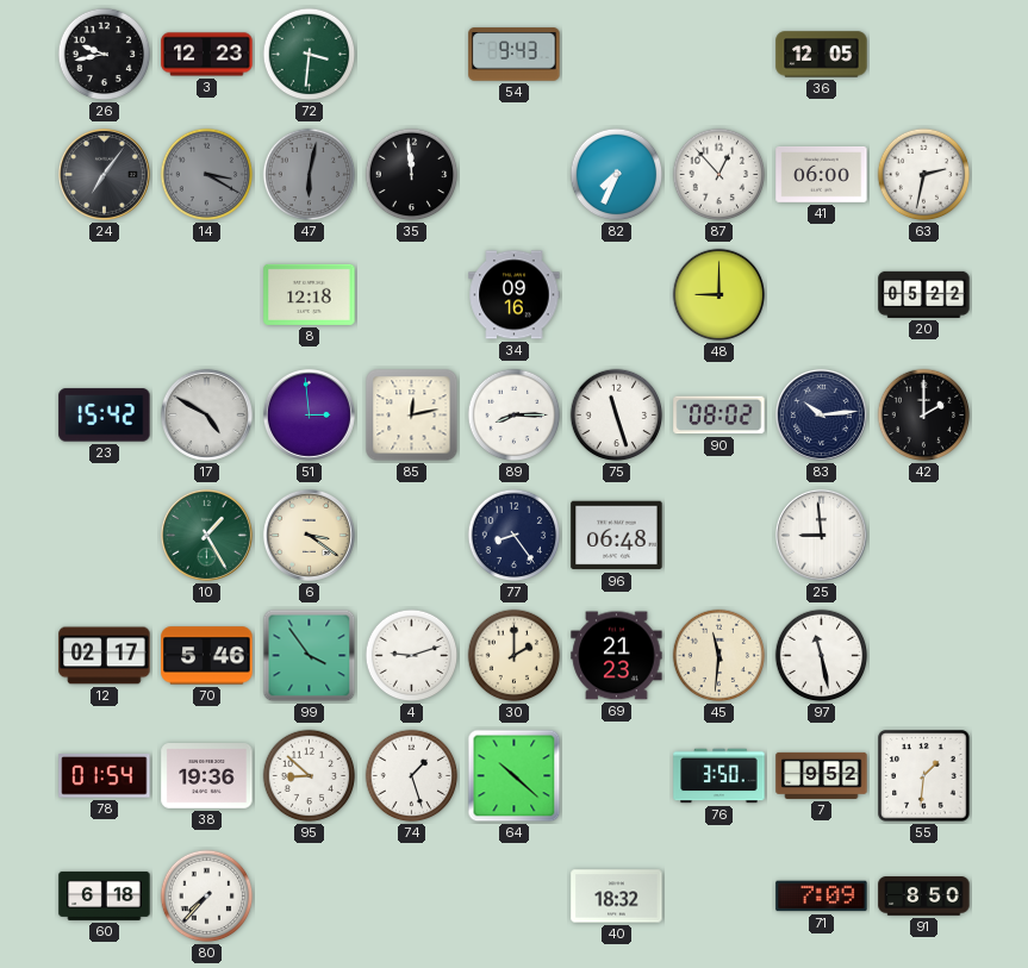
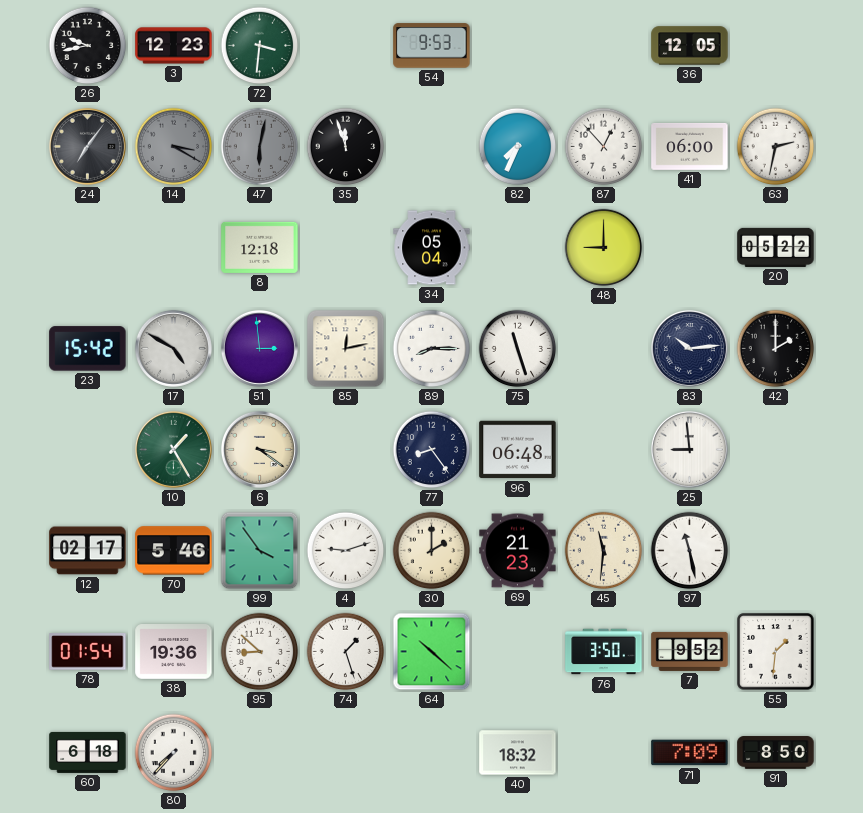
54: 9:43 -> 9:53 (432, 46)
35: 11:59 -> 11:57 (346, 147)
34: 09:16 -> 05:04 (432, 248)
90: 08:02 -> none (719, 416)
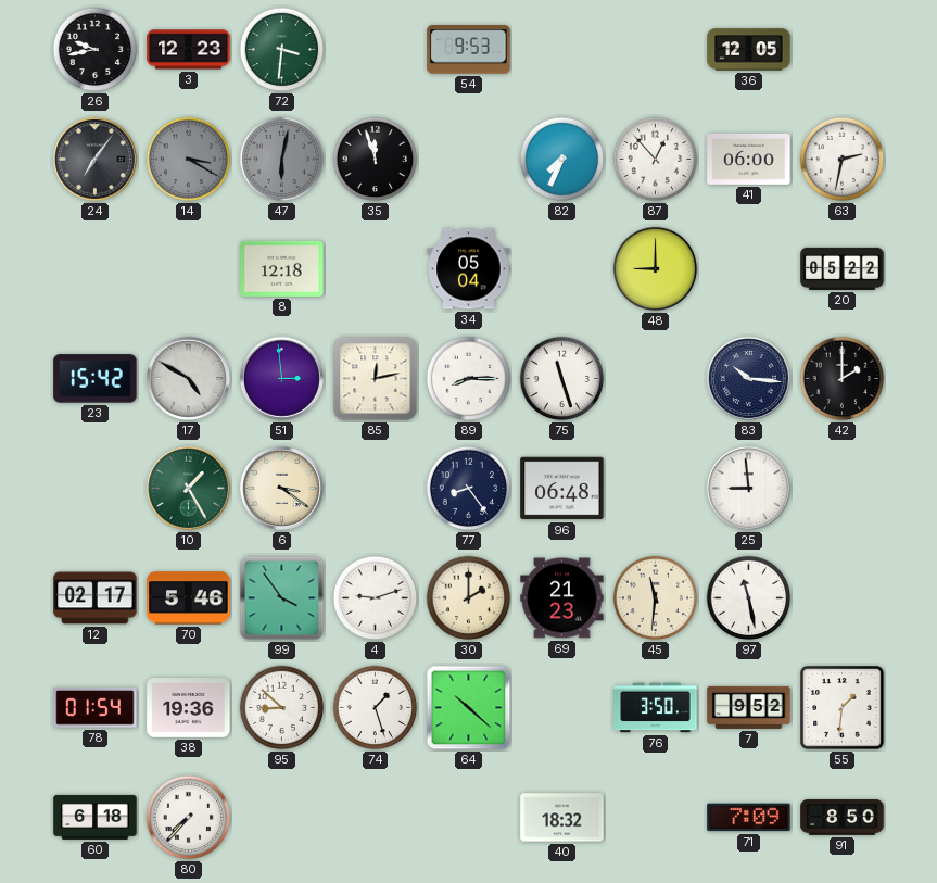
83: 10:14 -> 10:16 (748, 378)
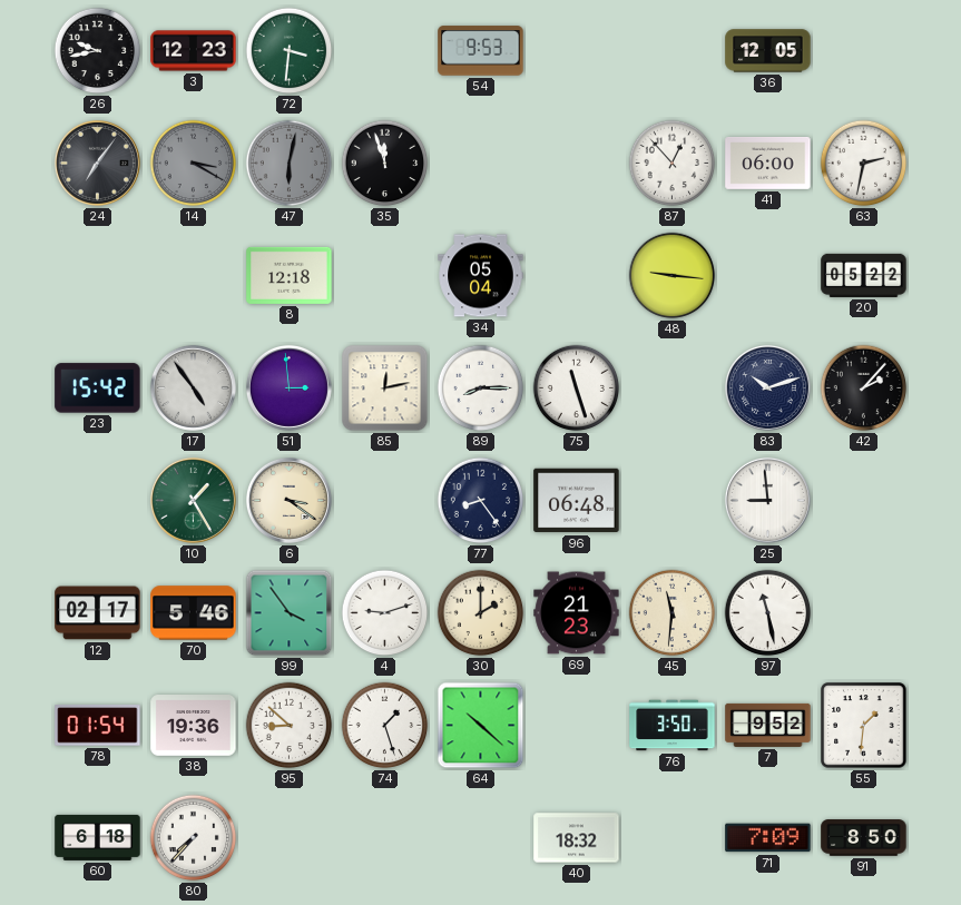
82: 7:34 -> none (562, 160)
48: 9:00 -> 9:16 (673, 276)
17: 4:50 -> 4:54 (193, 387)
83: 10:16 -> 10:12 (767, 387)
42: 2:00 -> 2:07 (864, 388)
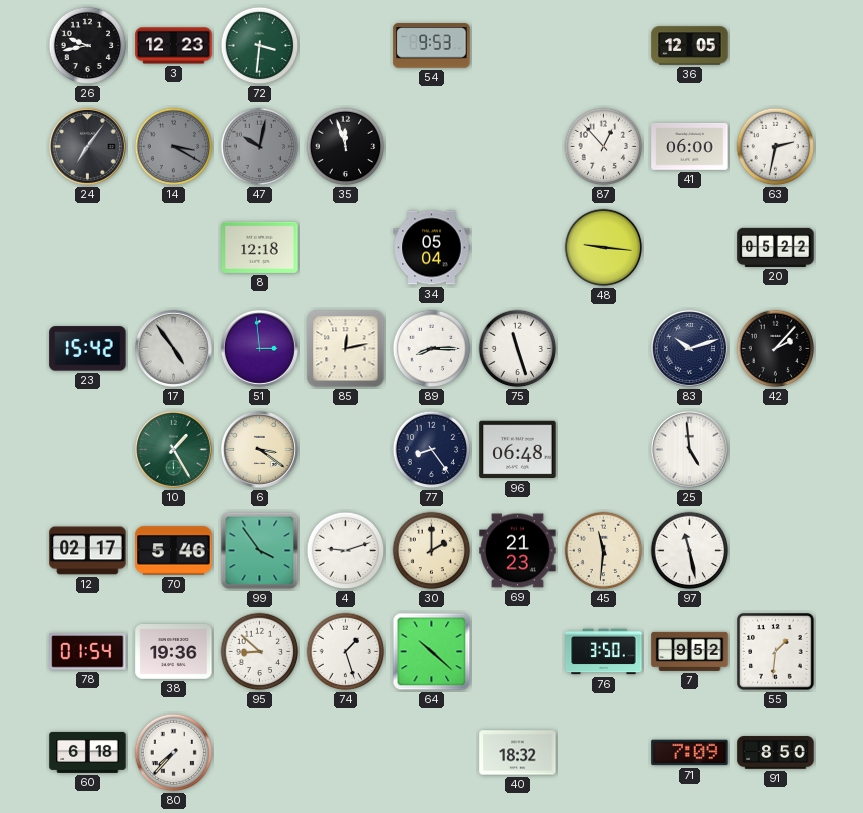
47: 6:02 -> 10:02 (260, 147)
25: 8:59 -> 4:59 (689, 449)
